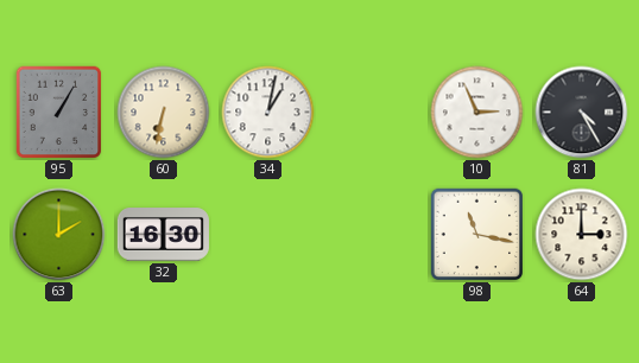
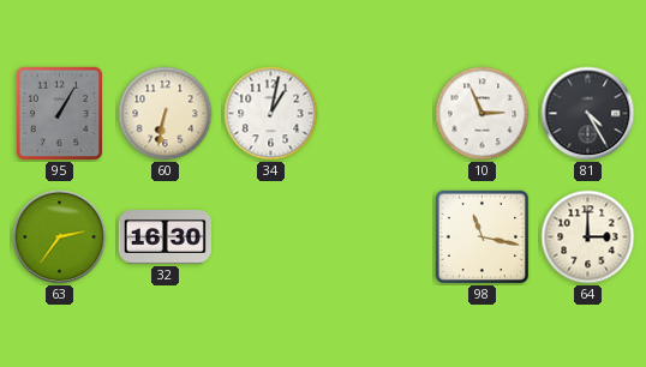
63: 2:00 -> 2:36 (60, 237)
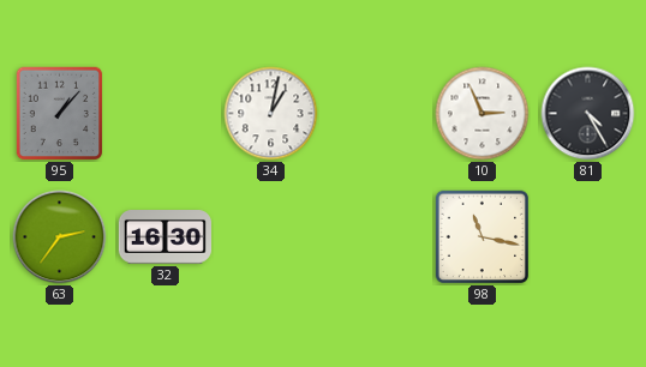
95: 1:05 -> 1:07 (60, 114)
60: 6:32 -> none (166, 114)
64: 3:00 -> none (588, 237)
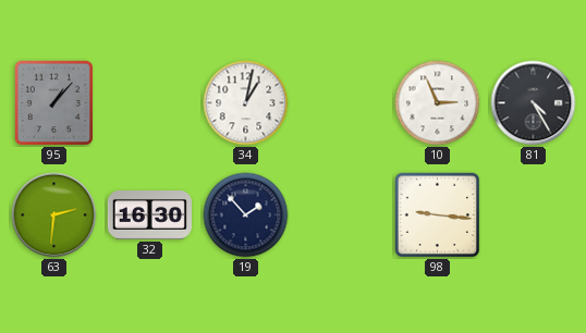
63: 2:36 -> 2:31 (54, 215)
19: none -> 1:53 (246, 215)
98: 11:17 -> 9:16 (438, 215)
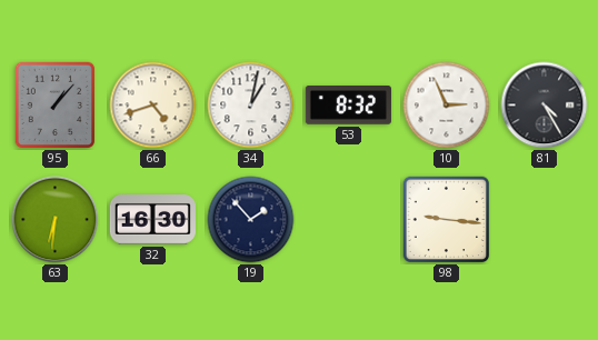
66: none -> 4:42 (153, 106)
53: none -> 8:32 (348, 106)
63: 2:31 -> 6:31 (56, 220)
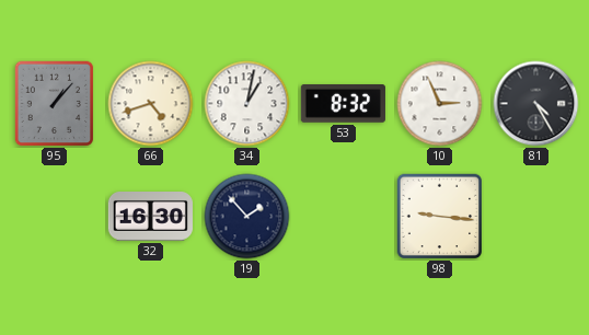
63: 6:31 -> none (56, 220)
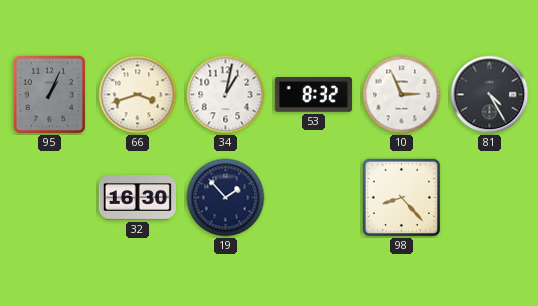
95: 1:07 -> 1:04 (50, 95)
66: 4:42 -> 3:42 (138, 95)
98: 9:16 -> 8:23 (402, 198)
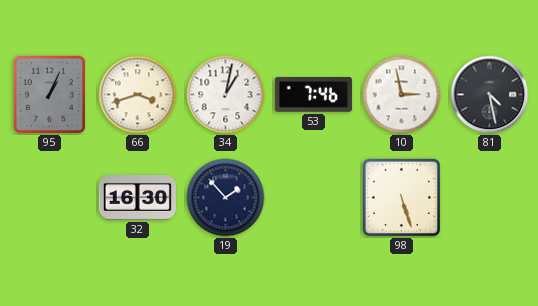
53: 8:32 -> 7:46 (313, 95)
10: 2:56 -> 2:58 (402, 95)
81: 4:25 -> 4:28 (490, 95)
98: 8:23 -> 5:27 (402, 198)
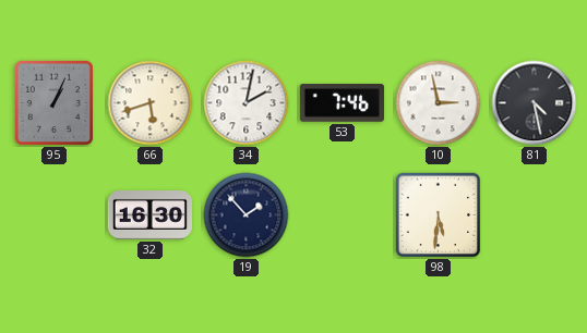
66: 3:42 -> 5:42 (151, 103)
34: 1:02 -> 2:02 (247, 103)
98: 5:27 -> 5:31 (439, 215)
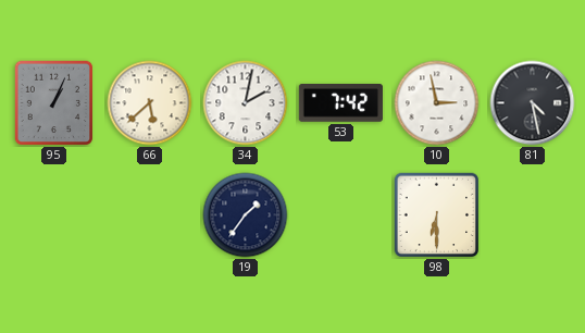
66: 5:42 -> 5:38 (150, 103)
53: 7:46 -> 7:42 (340, 103)
32: 16:30 -> none (149, 215)
19: 1:53 -> 1:36 (246, 215)
98: 5:31 -> 6:30 (437, 215)
